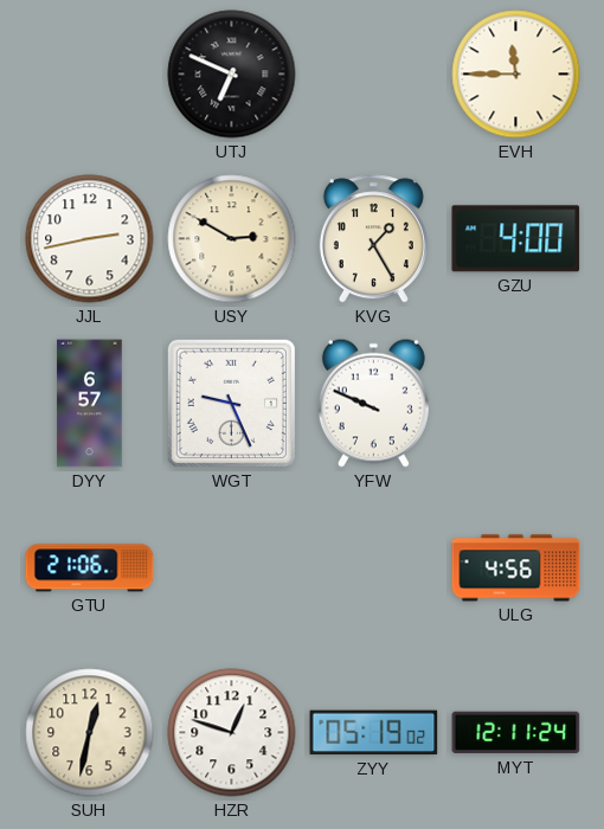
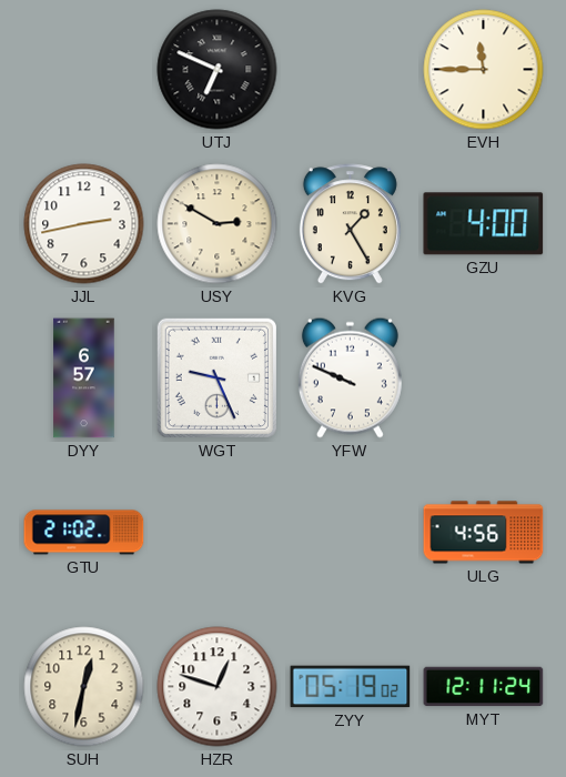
GTU: 21:06 -> 21:02 (84, 533)
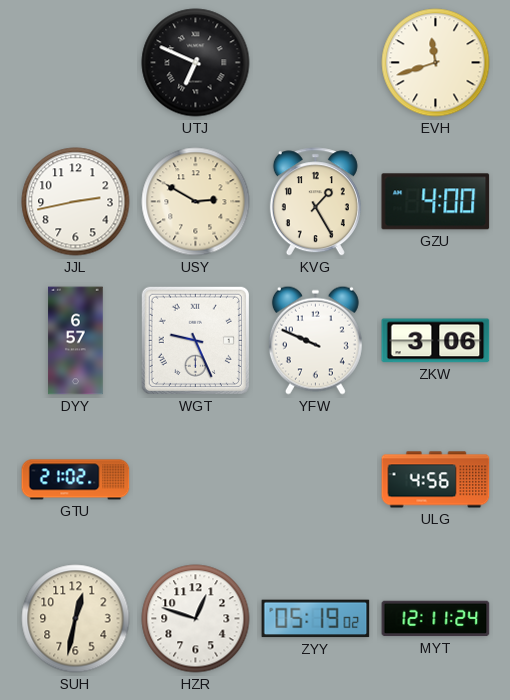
EVH: 11:45 -> 11:42 (436, 63)
ZKW: none -> 3:06 (436, 341)
